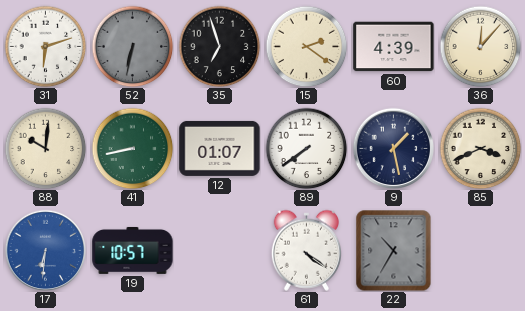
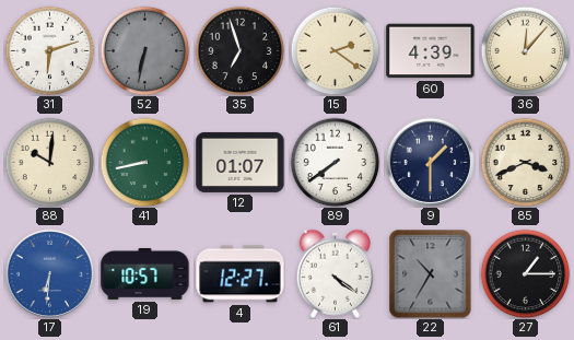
9: 1:28 -> 1:30 (430, 162)
4: none -> 12:27 (241, 274)
27: none -> 1:15 (525, 273)
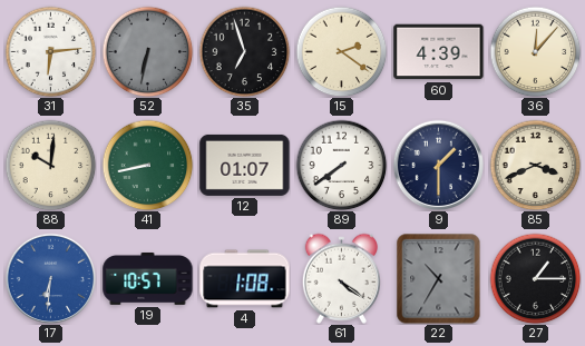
31: 6:12 -> 6:14 (50, 51)
4: 12:27 -> 1:08 (245, 279)
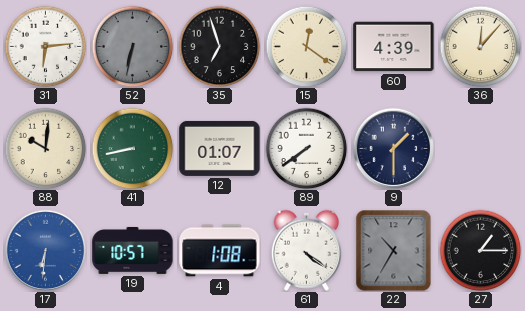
15: 2:21 -> 12:21 (306, 46)
85: 3:41 -> none (535, 165)
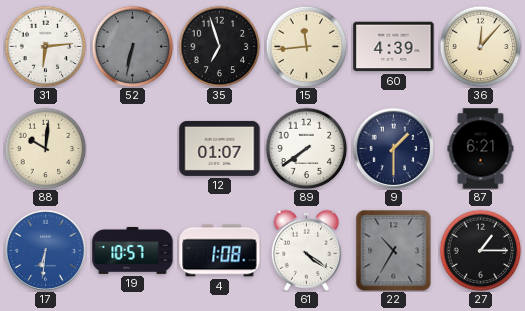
15: 12:21 -> 11:44 (306, 46)
41: 8:43 -> none (132, 148)
87: none -> 6:21 (481, 149)
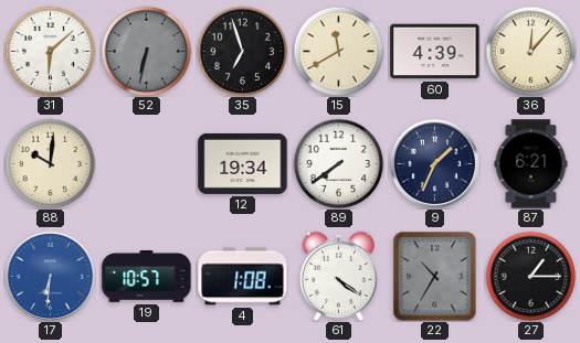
31: 6:14 -> 6:08 (50, 51)
15: 11:44 -> 11:40 (338, 51)
12: 01:07 -> 19:34 (243, 163)
9: 1:30 -> 1:34 (434, 163)
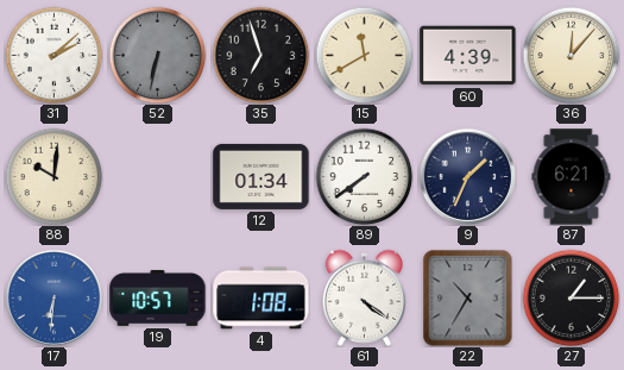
31: 6:08 -> 2:08 (53, 55)
12: 19:34 -> 01:34 (261, 176)
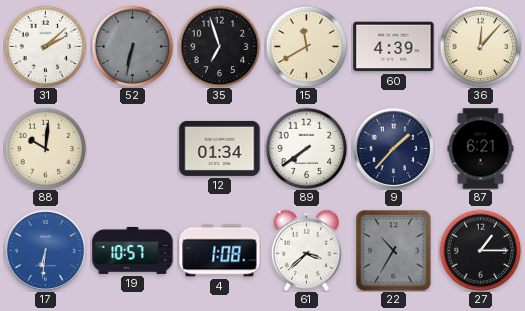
9: 1:34 -> 1:37 (393, 148)
61: 4:21 -> 3:38 (306, 250)
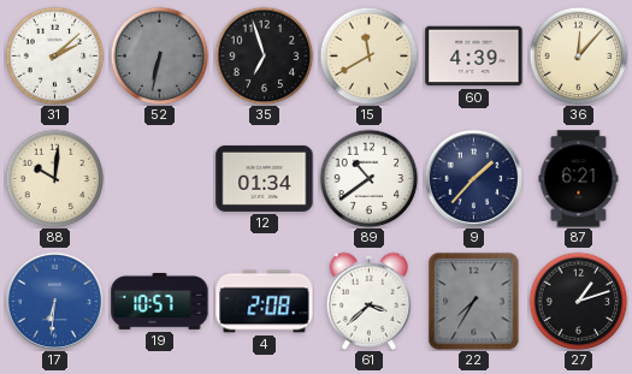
89: 7:39 -> 10:39 (368, 178)
4: 1:08 -> 2:08 (265, 302)
22: 10:35 -> 7:35 (474, 301)
27: 1:15 -> 1:12 (578, 301)
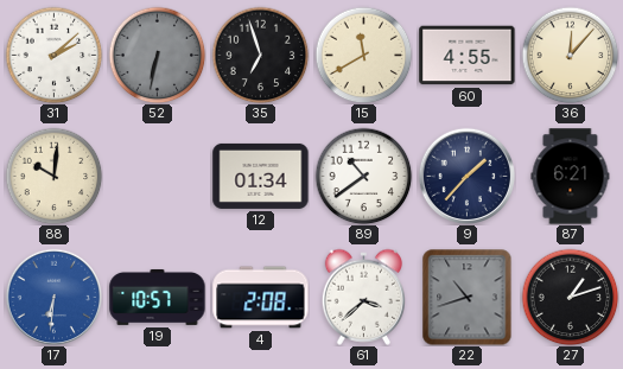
60: 4:39 -> 4:55 (468, 56)
22: 7:35 -> 10:42 (468, 297)
